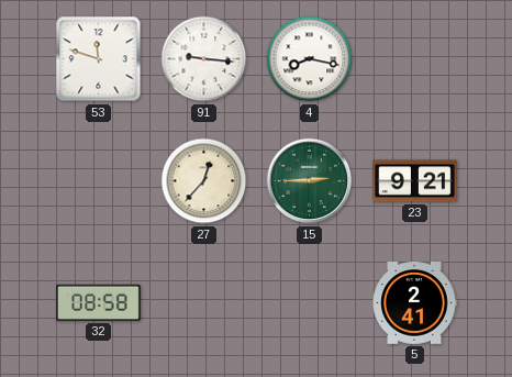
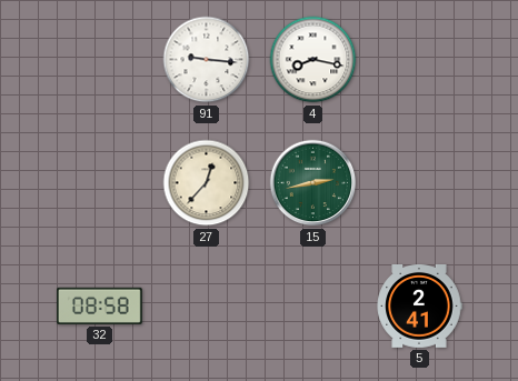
53: 11:48 -> none (99, 59)
15: 2:45 -> 2:43 (313, 183)
23: 9:21 -> none (415, 181)
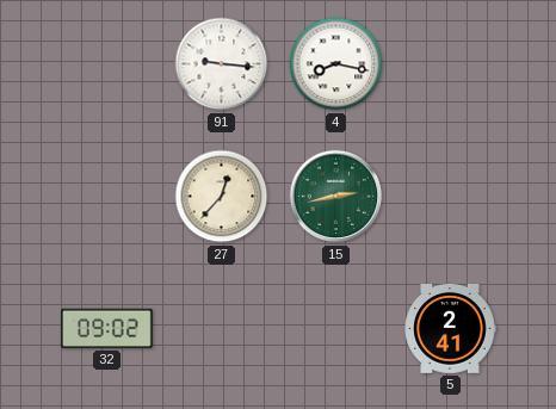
32: 08:58 -> 09:02 (107, 328)
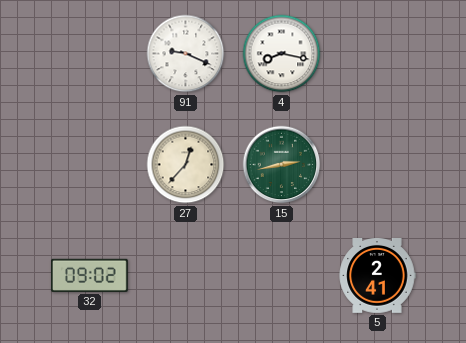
91: 9:16 -> 9:19 (186, 54)
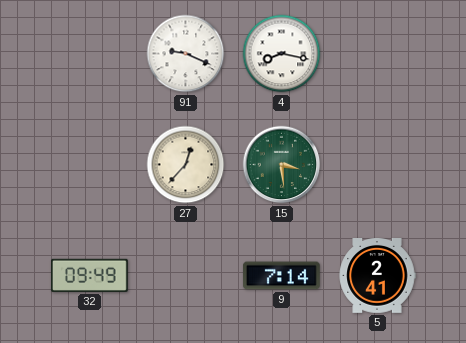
15: 2:43 -> 3:29 (282, 165)
32: 09:02 -> 09:49 (90, 275)
9: none -> 7:14 (282, 276)
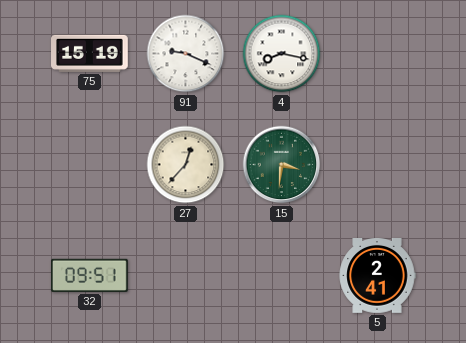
75: none -> 15:19 (90, 53)
15: 3:29 -> 3:31 (282, 165)
32: 09:49 -> 09:51 (90, 275)
9: 7:14 -> none (282, 276)
